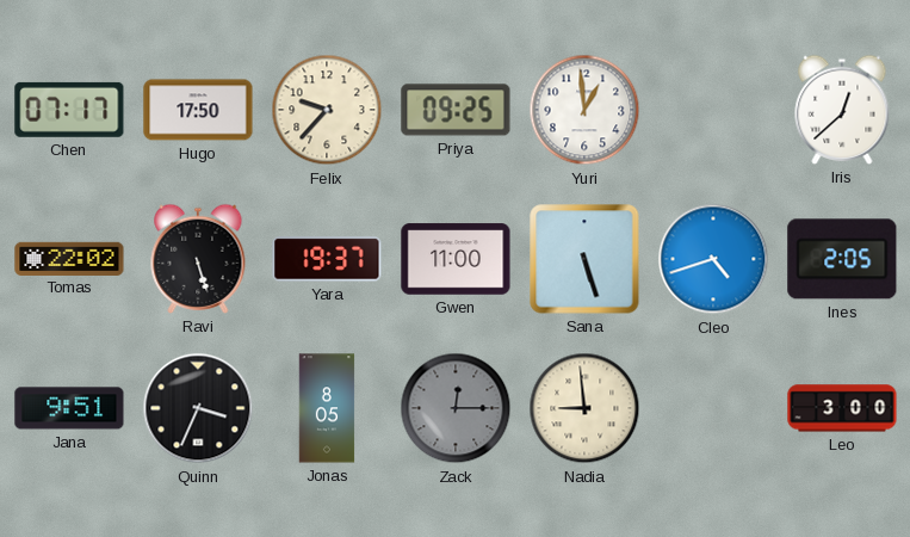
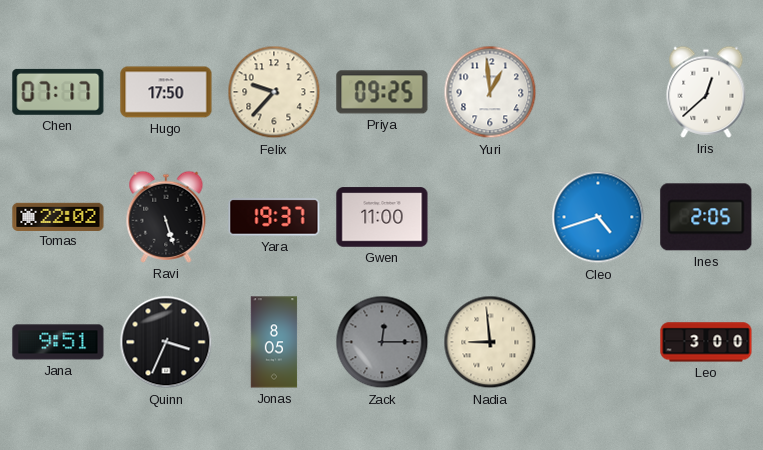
Sana: 5:27 -> none (584, 259)
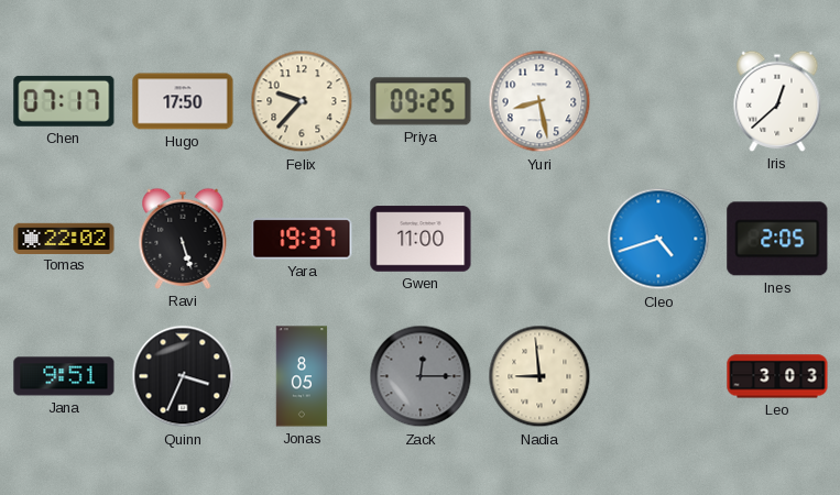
Yuri: 12:59 -> 8:28 (539, 101)
Leo: 3:00 -> 3:03 (777, 376)
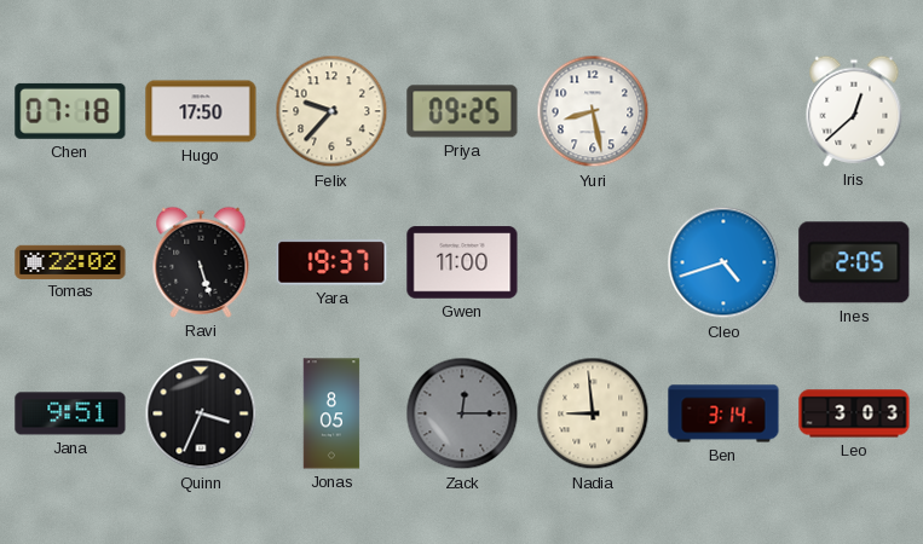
Chen: 07:17 -> 07:18 (70, 111)
Ben: none -> 3:14 (723, 413)
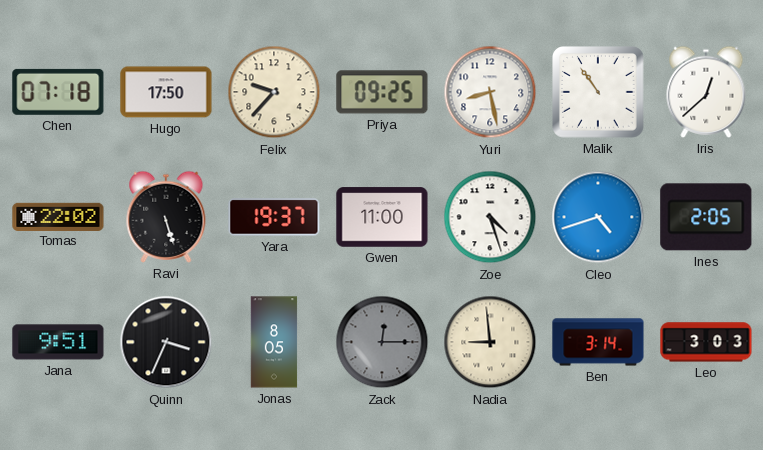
Malik: none -> 10:54 (599, 93)
Zoe: none -> 4:27 (490, 217)
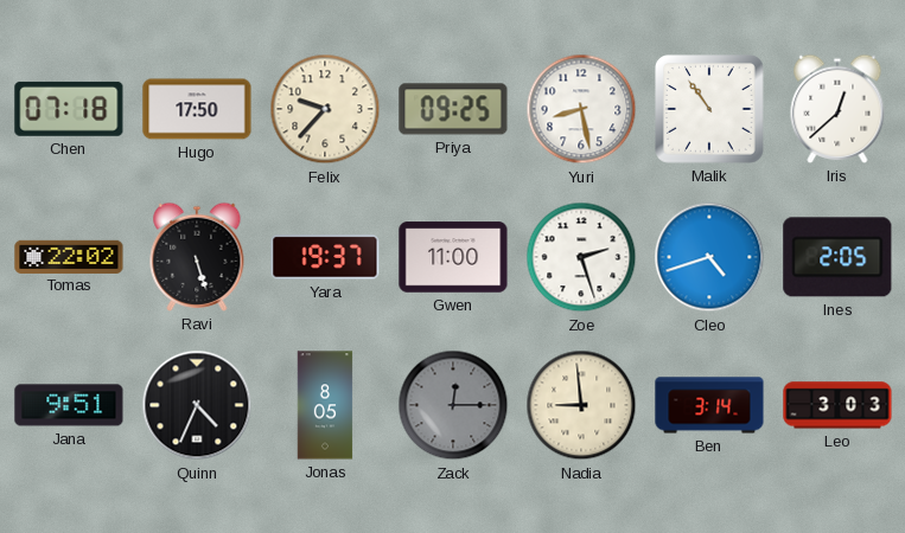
Zoe: 4:27 -> 2:27 (581, 257)
Quinn: 3:34 -> 4:34 (197, 405)
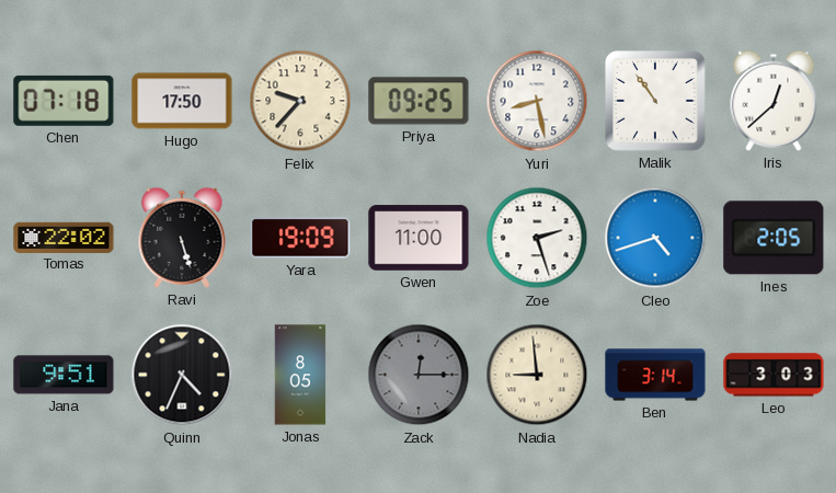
Yara: 19:37 -> 19:09 (300, 238)
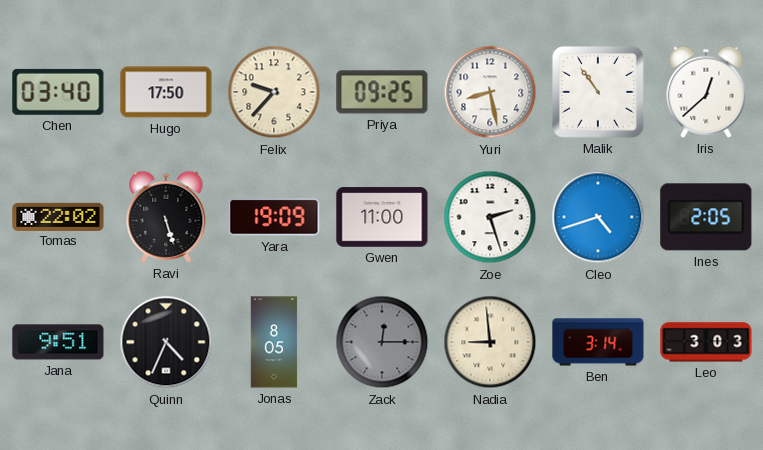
Chen: 07:18 -> 03:40 (58, 92)
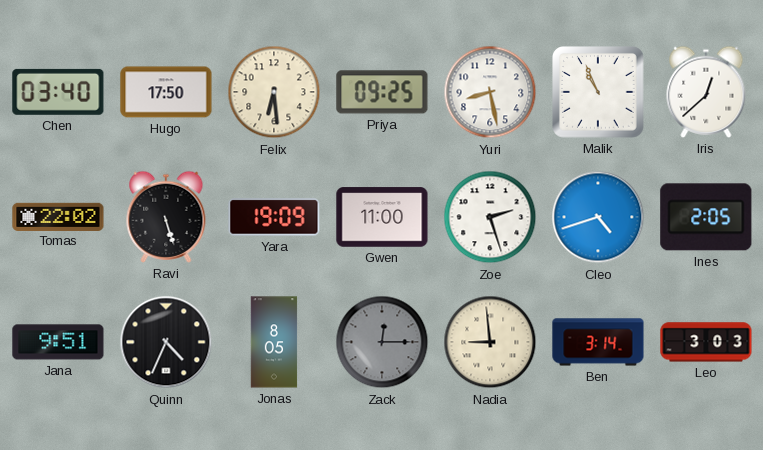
Felix: 9:37 -> 6:29 (274, 92)
Malik: 10:54 -> 10:56 (599, 93)
